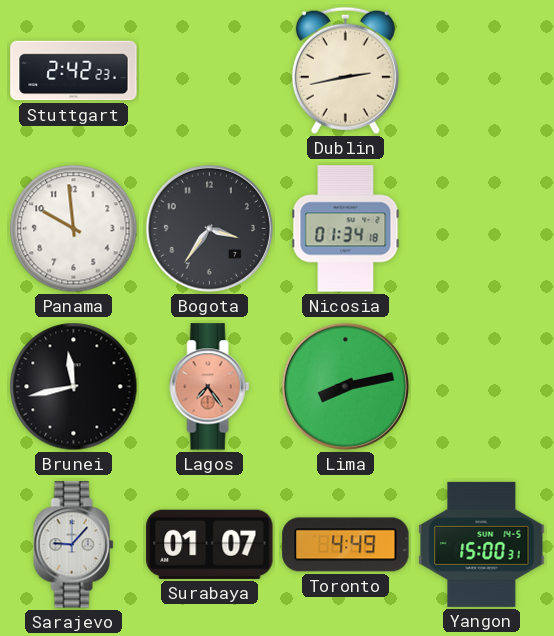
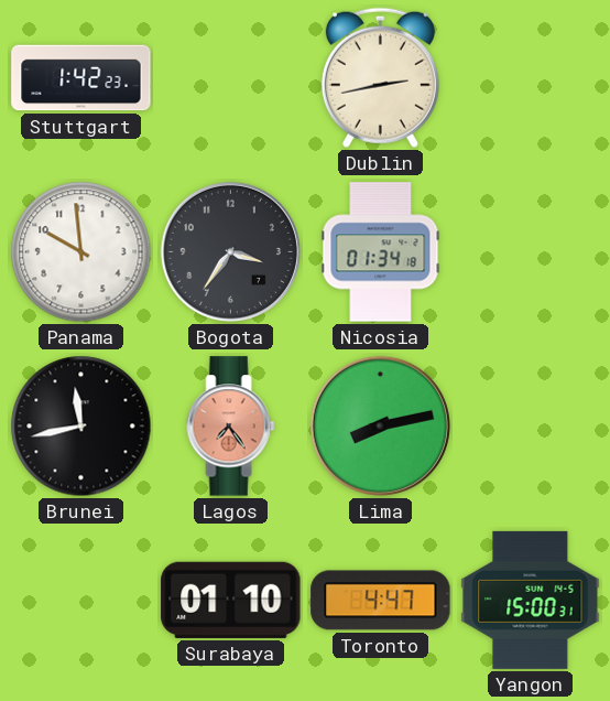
Stuttgart: 2:42 -> 1:42 (81, 78)
Sarajevo: 9:07 -> none (74, 545)
Surabaya: 01:07 -> 01:10 (231, 600)
Toronto: 4:49 -> 4:47 (381, 601)
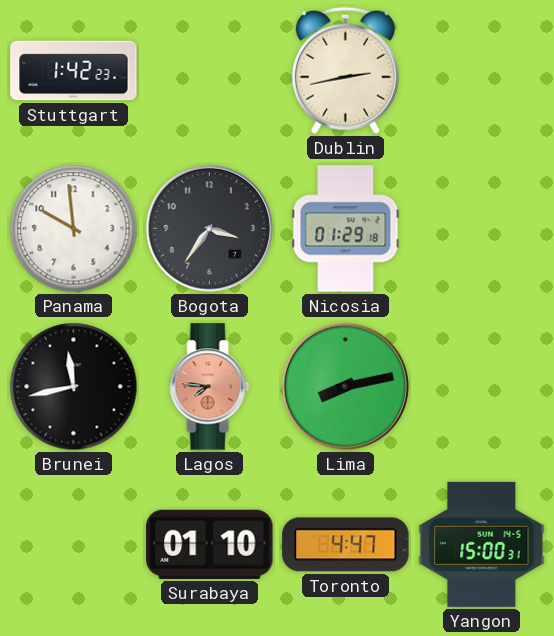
Nicosia: 01:34 -> 01:29 (346, 229)
Lagos: 7:24 -> 7:46 (210, 387)
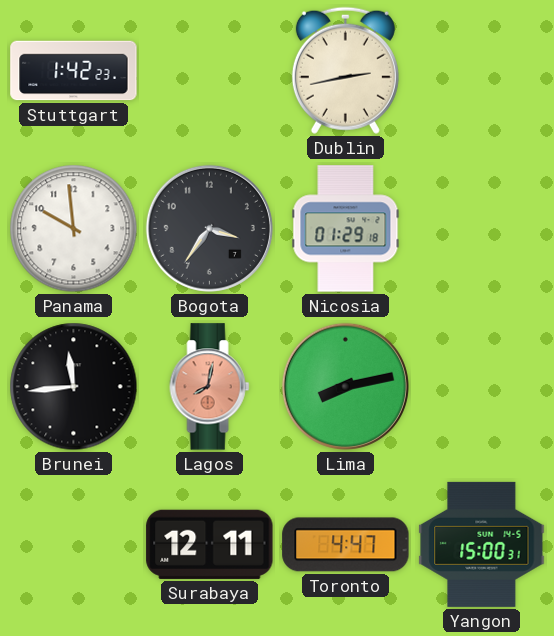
Brunei: 11:43 -> 11:44 (74, 387)
Lagos: 7:46 -> 8:02 (210, 387)
Surabaya: 01:10 -> 12:11 (210, 544)
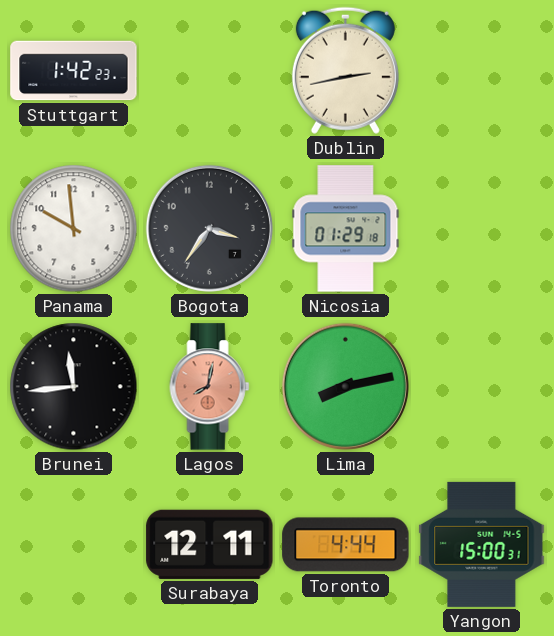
Toronto: 4:47 -> 4:44 (346, 545)
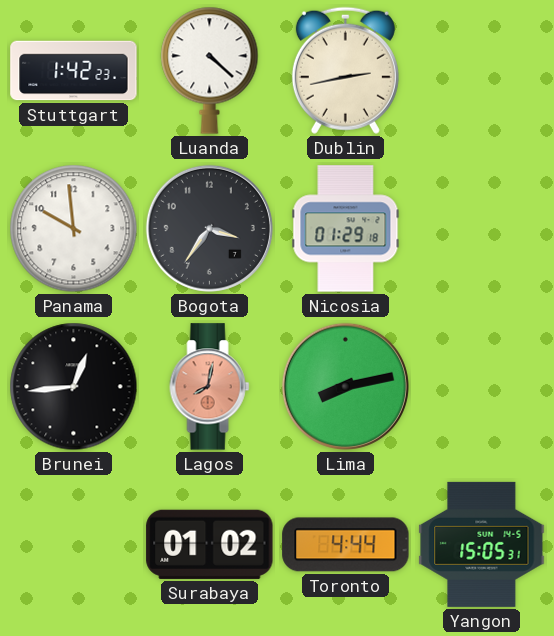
Luanda: none -> 4:22 (210, 70)
Brunei: 11:44 -> 12:44 (74, 387)
Surabaya: 12:11 -> 01:02 (210, 544)
Yangon: 15:00 -> 15:05 (482, 544)
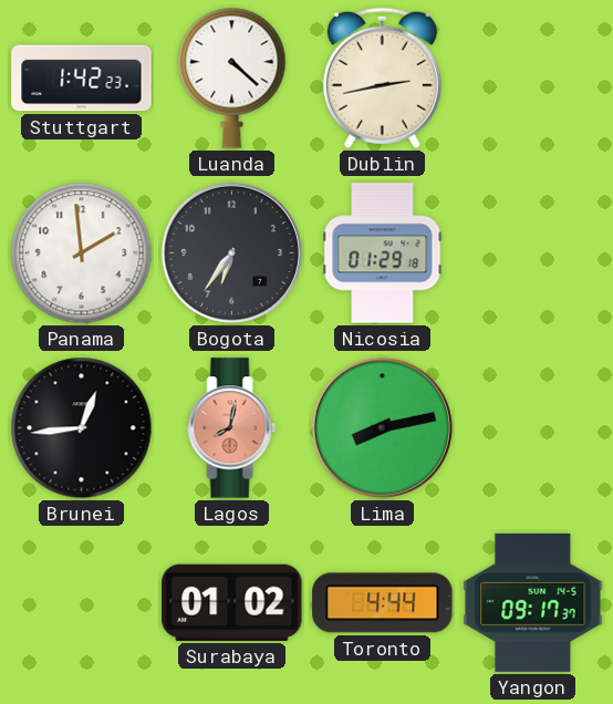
Panama: 9:59 -> 1:59 (82, 253)
Bogota: 3:36 -> 6:36 (231, 252)
Yangon: 15:05 -> 09:17 (533, 602)
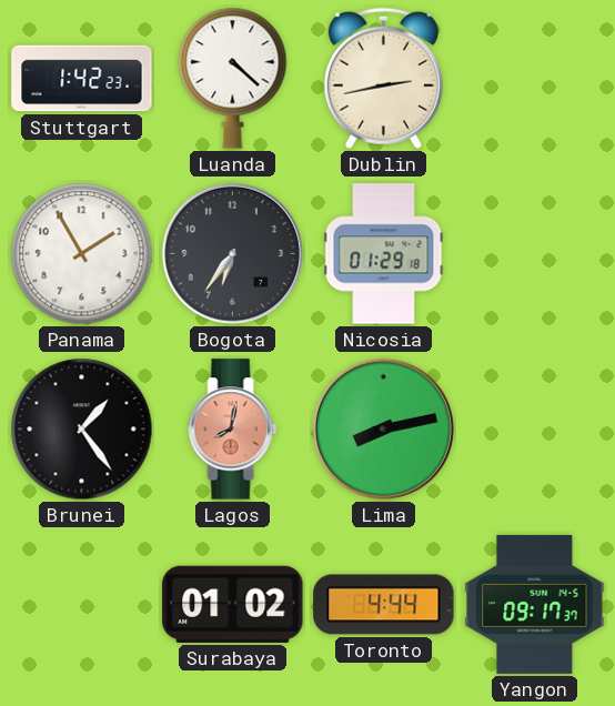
Panama: 1:59 -> 1:55 (82, 254)
Brunei: 12:44 -> 1:24 (82, 430)
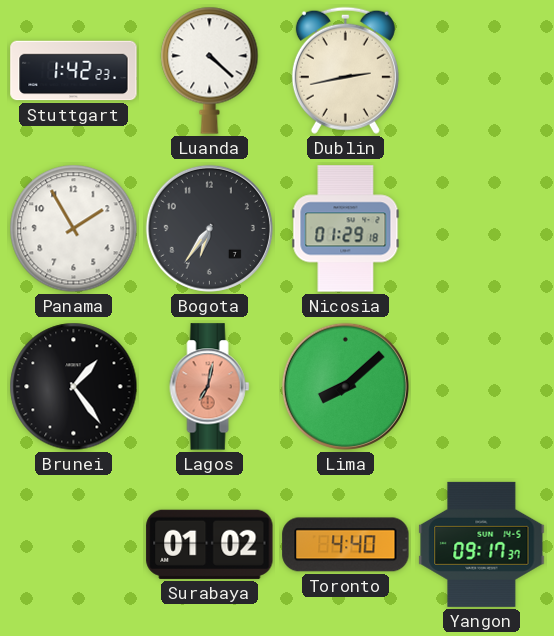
Lagos: 8:02 -> 7:02 (210, 387)
Lima: 8:13 -> 8:08 (345, 386)
Toronto: 4:44 -> 4:40 (346, 545)
